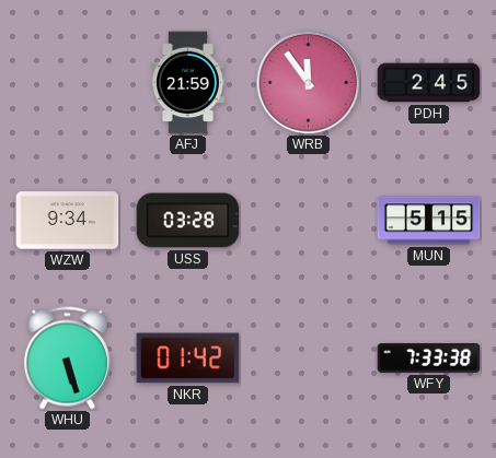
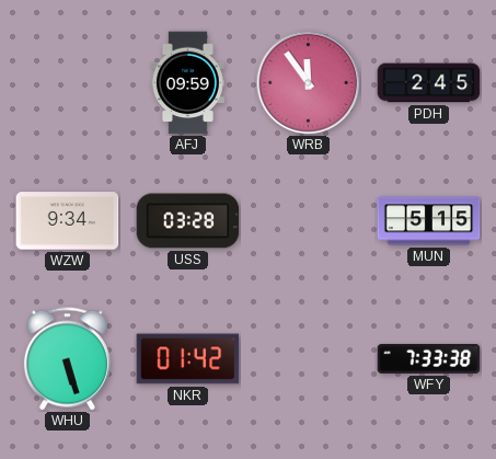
AFJ: 21:59 -> 09:59 (187, 83)
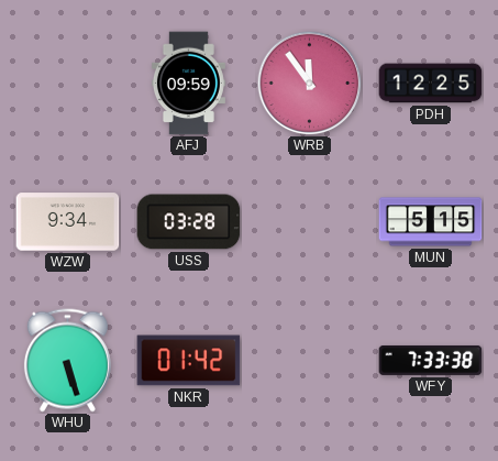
PDH: 2:45 -> 12:25 (431, 84)
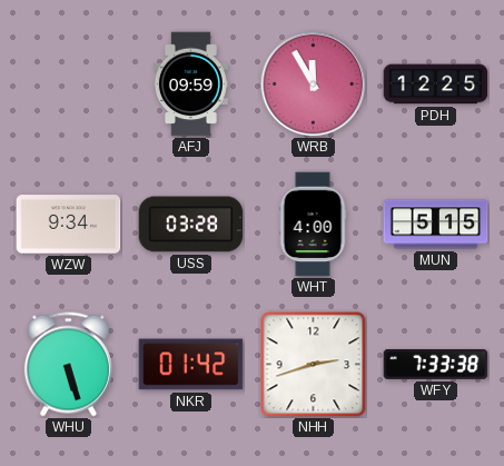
WRB: 11:54 -> 11:55 (313, 83)
WHT: none -> 4:00 (313, 225)
NHH: none -> 2:42 (314, 365)
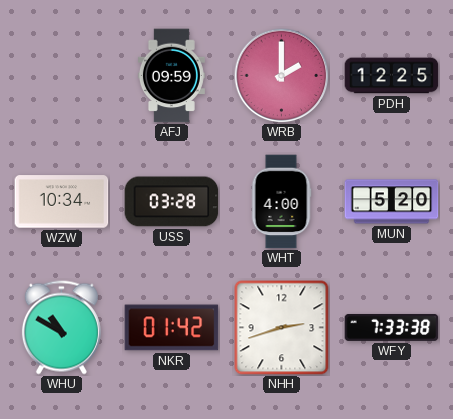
WRB: 11:55 -> 2:00 (281, 75)
WZW: 9:34 -> 10:34 (62, 202)
MUN: 5:15 -> 5:20 (392, 202)
WHU: 5:27 -> 10:50 (61, 328)
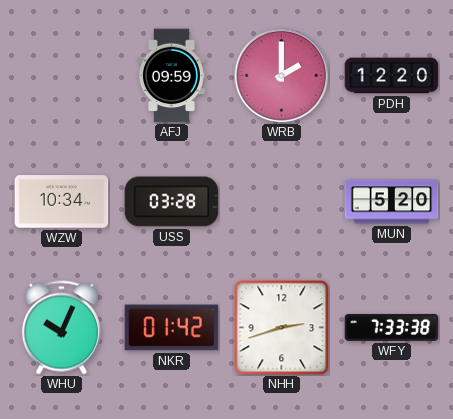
PDH: 12:25 -> 12:20 (392, 76)
WHT: 4:00 -> none (281, 202)
WHU: 10:50 -> 10:04 (61, 328)
